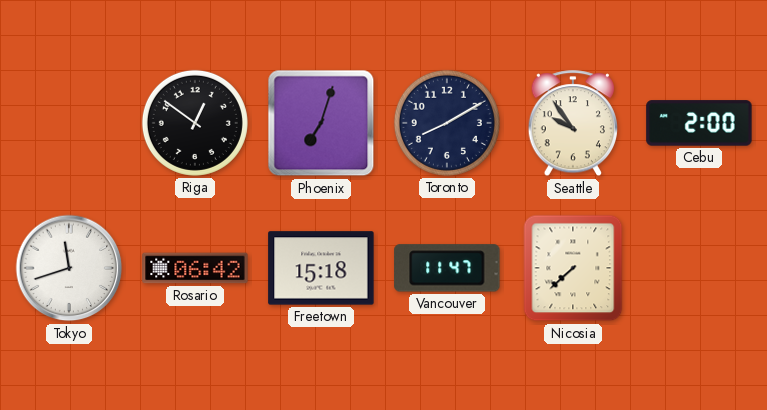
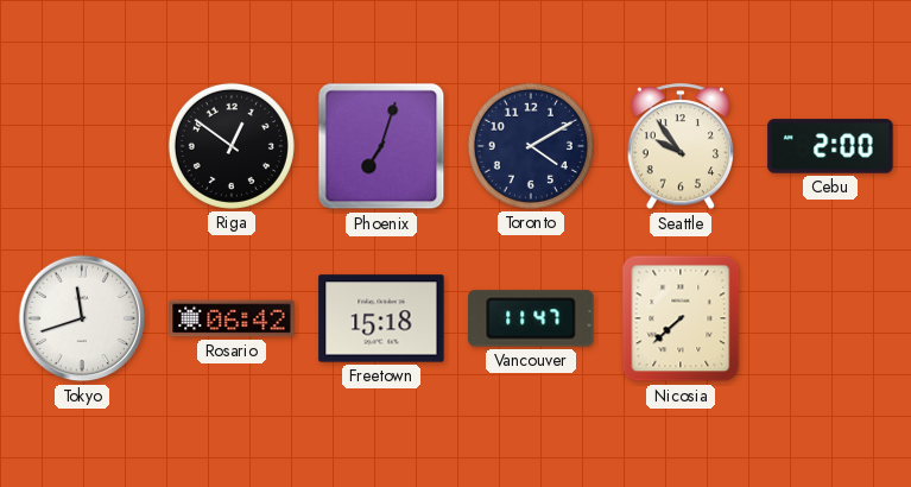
Toronto: 8:10 -> 4:10 (531, 146)
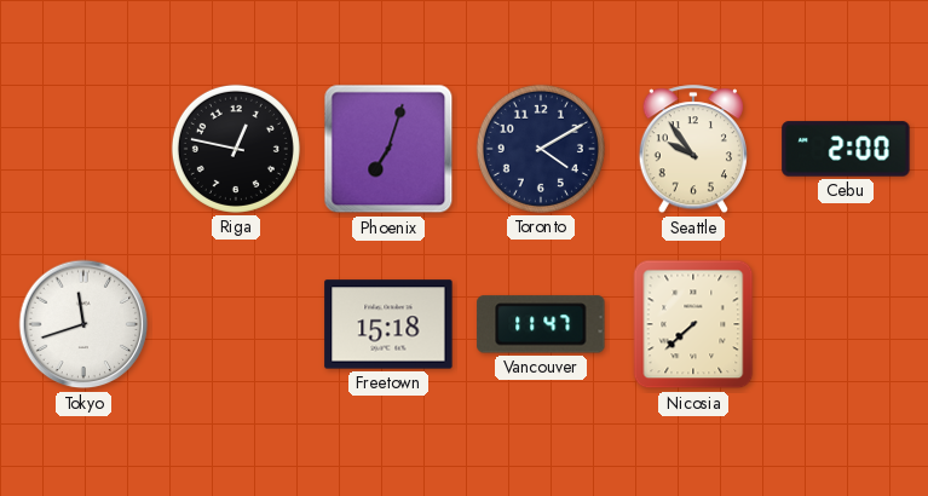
Riga: 12:51 -> 12:47 (236, 149)
Rosario: 06:42 -> none (232, 318)
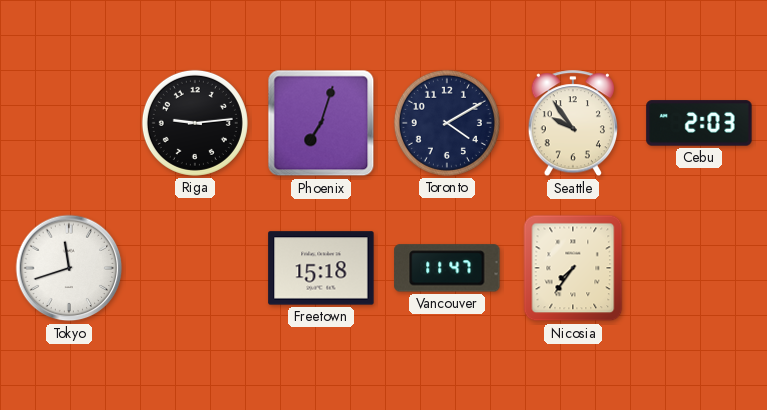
Riga: 12:47 -> 9:14 (195, 123)
Cebu: 2:00 -> 2:03 (699, 123)
Nicosia: 7:38 -> 7:36 (573, 268)
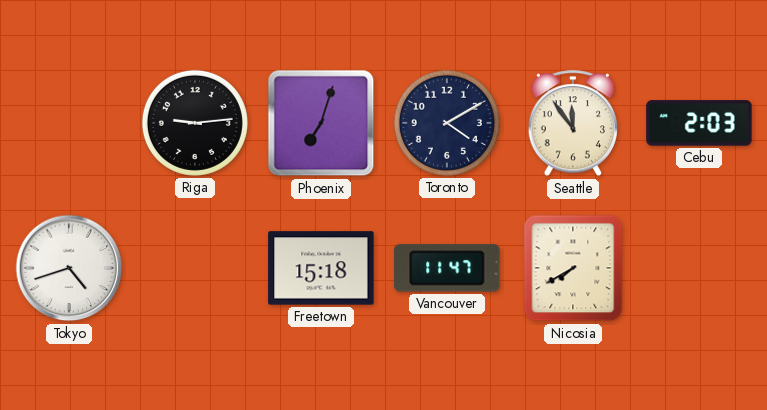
Seattle: 9:54 -> 11:54 (572, 124)
Tokyo: 11:42 -> 4:42 (69, 268)
Nicosia: 7:36 -> 7:40 (573, 268)
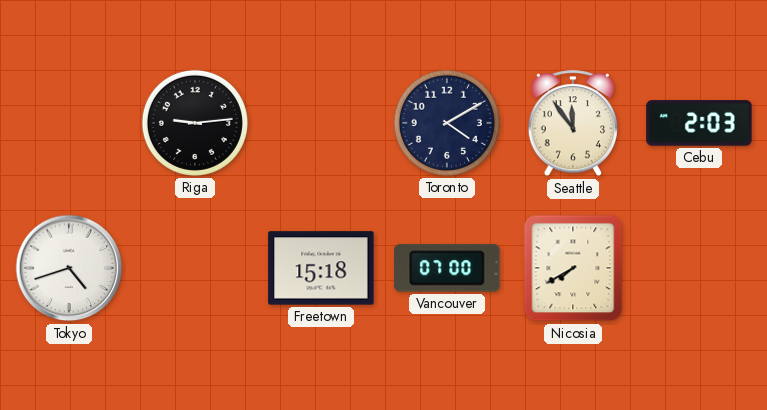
Phoenix: 7:03 -> none (321, 123)
Vancouver: 11:47 -> 07:00 (447, 268)
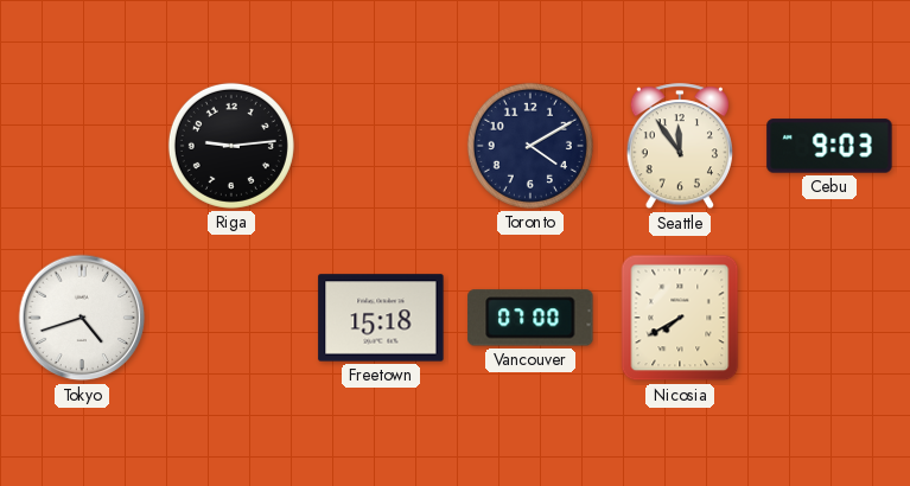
Cebu: 2:03 -> 9:03 (829, 146)
